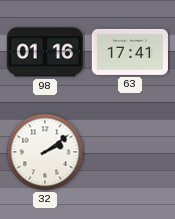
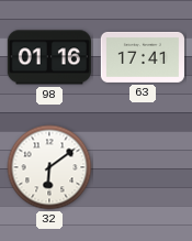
32: 2:09 -> 6:09 (49, 167)
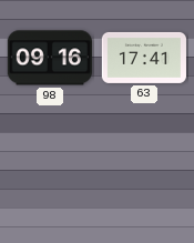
98: 01:16 -> 09:16 (50, 58)
32: 6:09 -> none (49, 167)
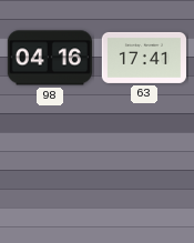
98: 09:16 -> 04:16 (50, 58)
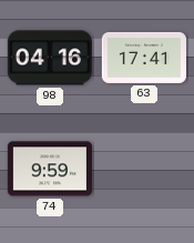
74: none -> 9:59 (49, 169)
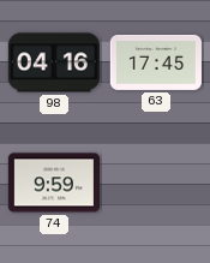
63: 17:41 -> 17:45 (155, 62)
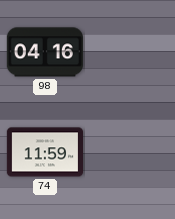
63: 17:45 -> none (155, 62)
74: 9:59 -> 11:59 (44, 152)
